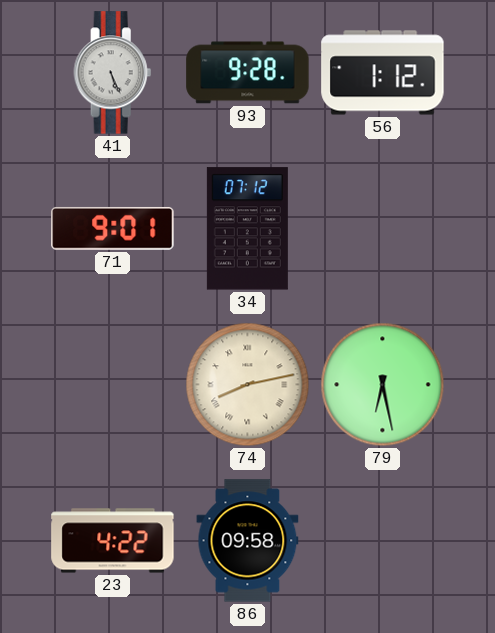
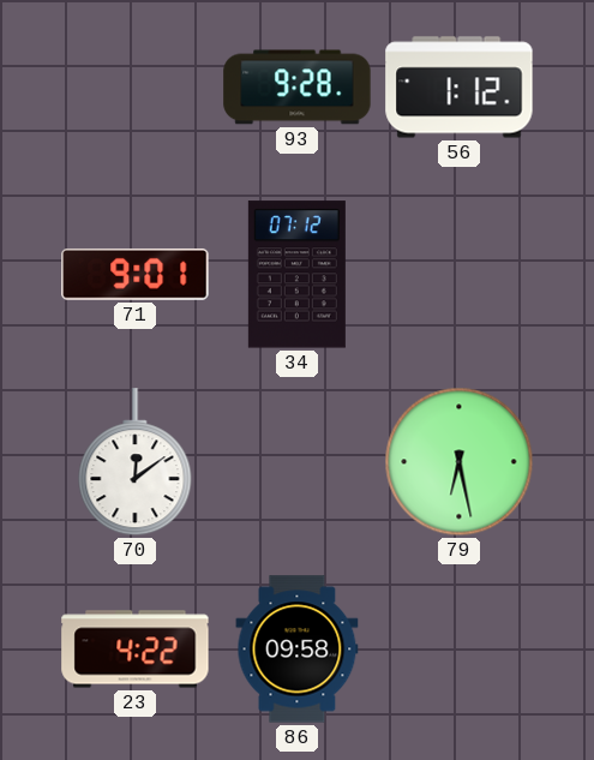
41: 5:26 -> none (113, 73)
70: none -> 12:09 (136, 462)
74: 8:13 -> none (248, 385)
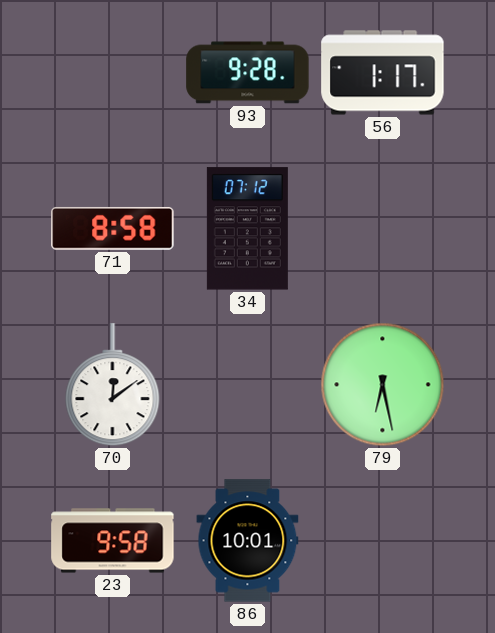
56: 1:12 -> 1:17 (383, 73)
71: 9:01 -> 8:58 (113, 228)
23: 4:22 -> 9:58 (113, 541)
86: 09:58 -> 10:01 (248, 541)
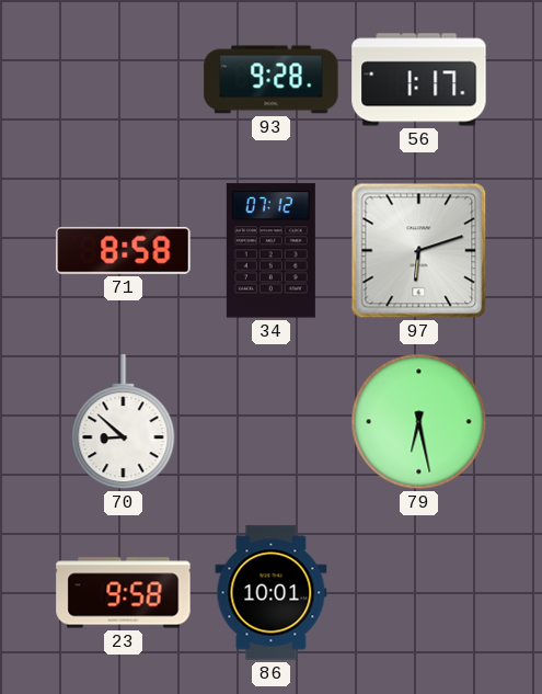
97: none -> 6:12 (419, 251)
70: 12:09 -> 8:52 (124, 422)
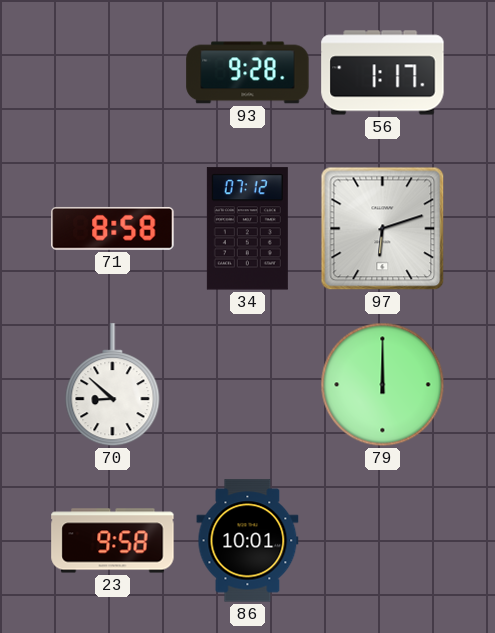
79: 6:28 -> 12:00 (383, 385)
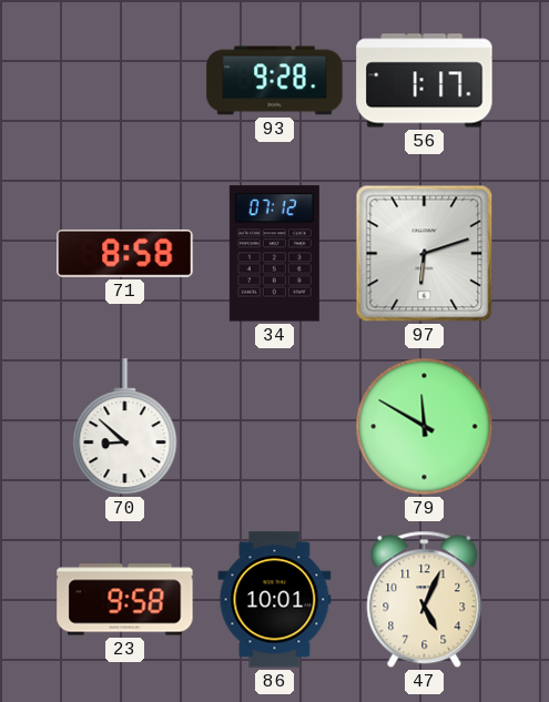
79: 12:00 -> 11:50 (425, 427)
47: none -> 5:04 (425, 600)
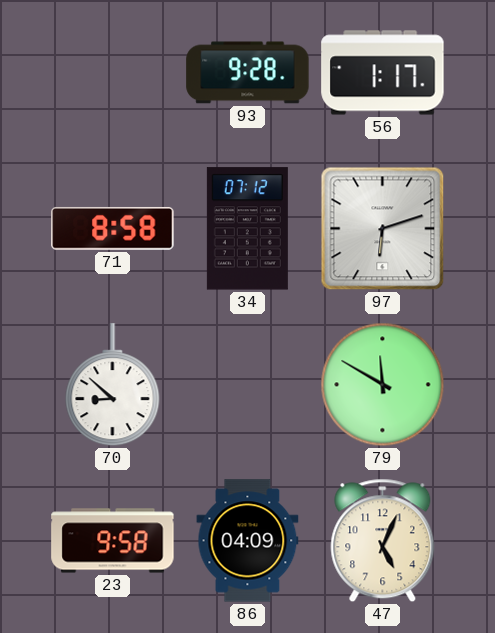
86: 10:01 -> 04:09 (248, 541)
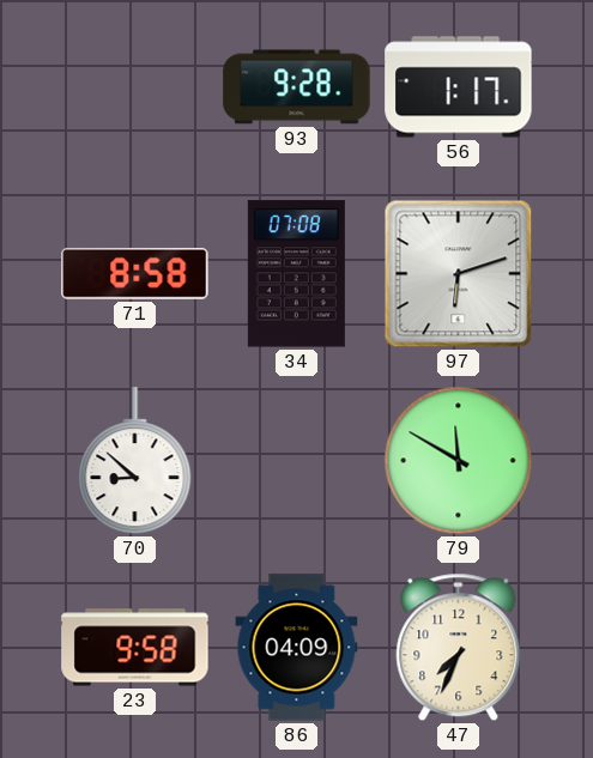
34: 07:12 -> 07:08 (296, 274)
47: 5:04 -> 7:34 (459, 648)
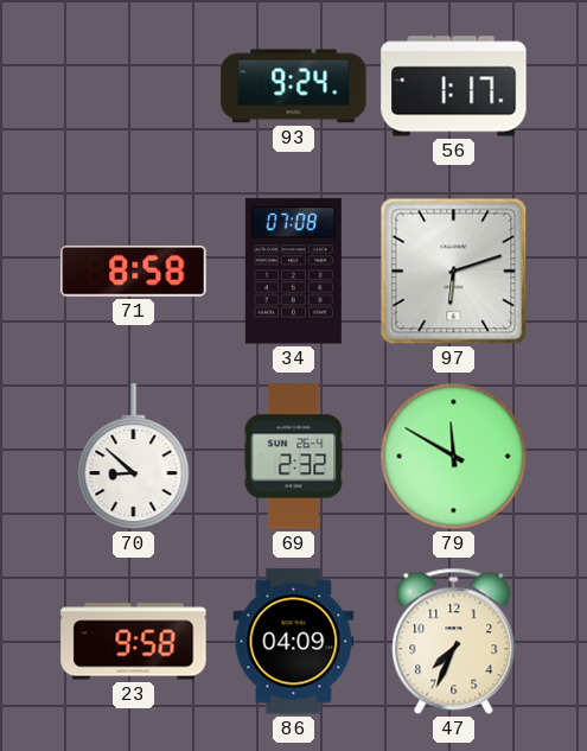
93: 9:28 -> 9:24 (294, 87)
69: none -> 2:32 (294, 457)
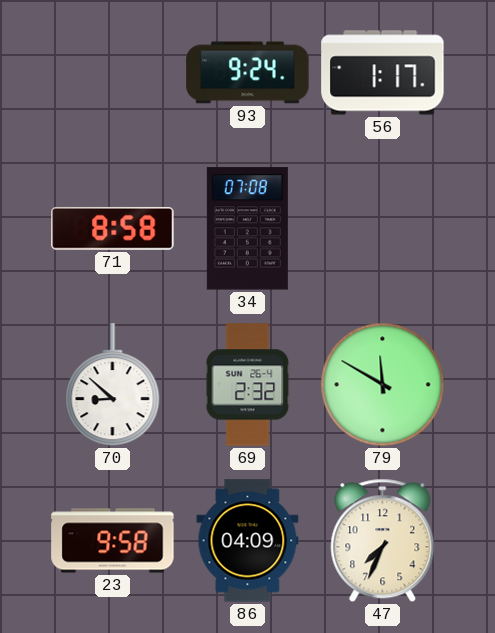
97: 6:12 -> none (454, 272)
